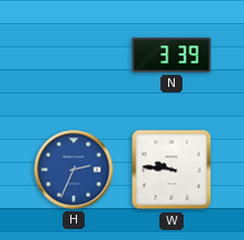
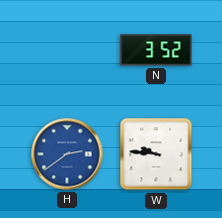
N: 3:39 -> 3:52 (156, 50)
H: 2:34 -> 2:39 (67, 154)
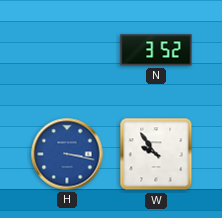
H: 2:39 -> 3:17 (67, 154)
W: 9:46 -> 9:54 (156, 154)
